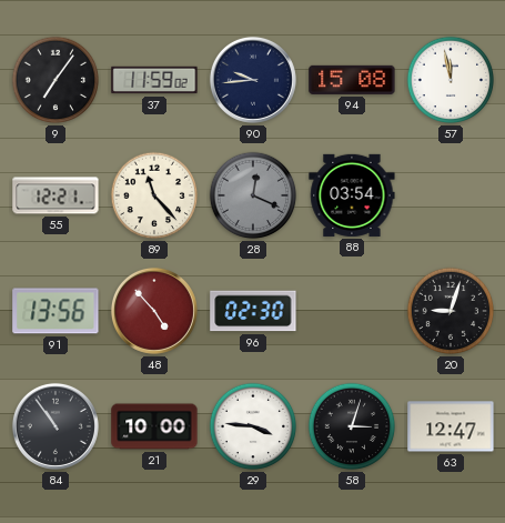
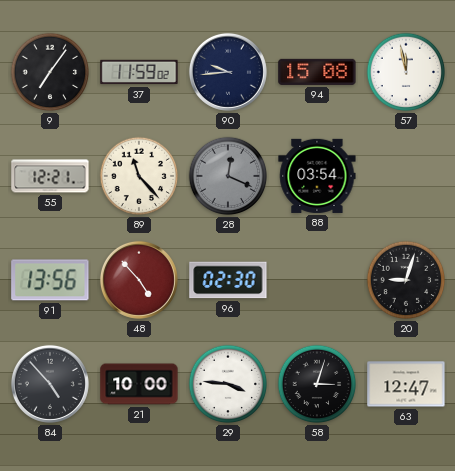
84: 10:54 -> 4:53 (50, 384)
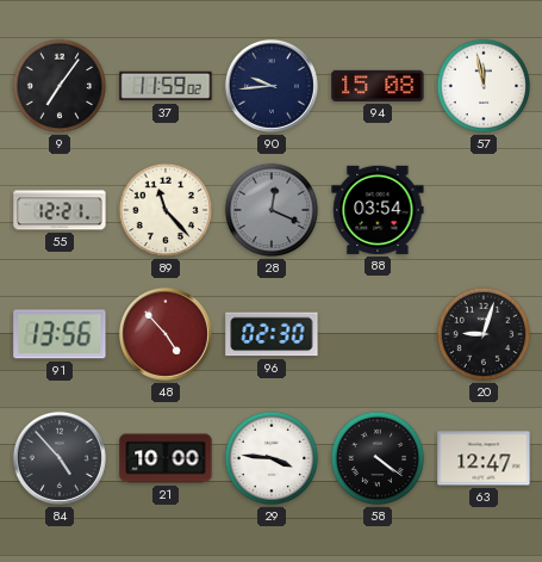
58: 3:03 -> 4:21 (378, 458)
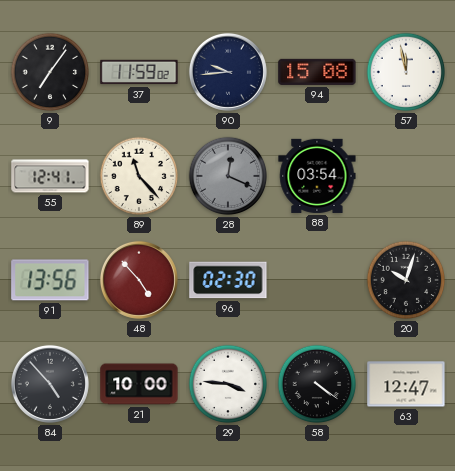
55: 12:21 -> 12:41 (50, 176)
20: 9:03 -> 10:03 (406, 280)
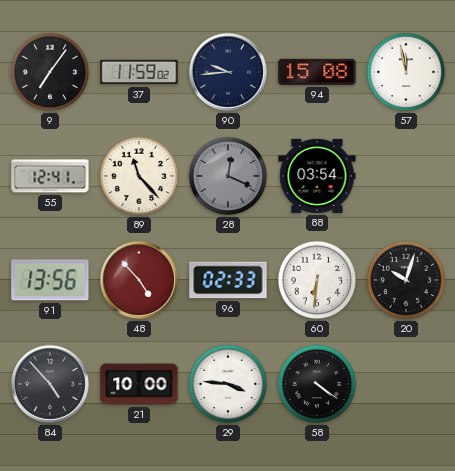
96: 02:30 -> 02:33 (228, 280)
60: none -> 6:31 (317, 280)
63: 12:47 -> none (406, 384)
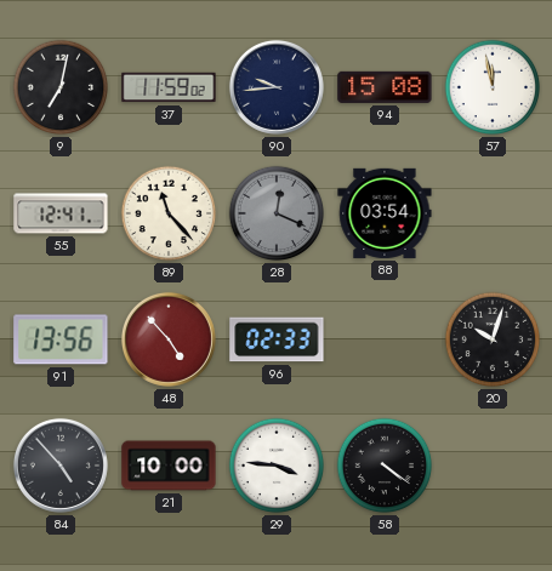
9: 7:06 -> 7:02 (61, 87)
60: 6:31 -> none (317, 280)
